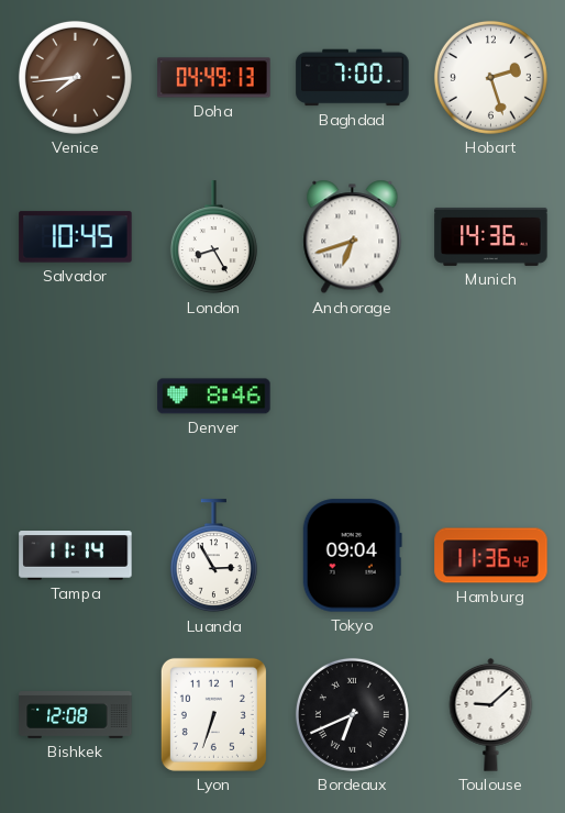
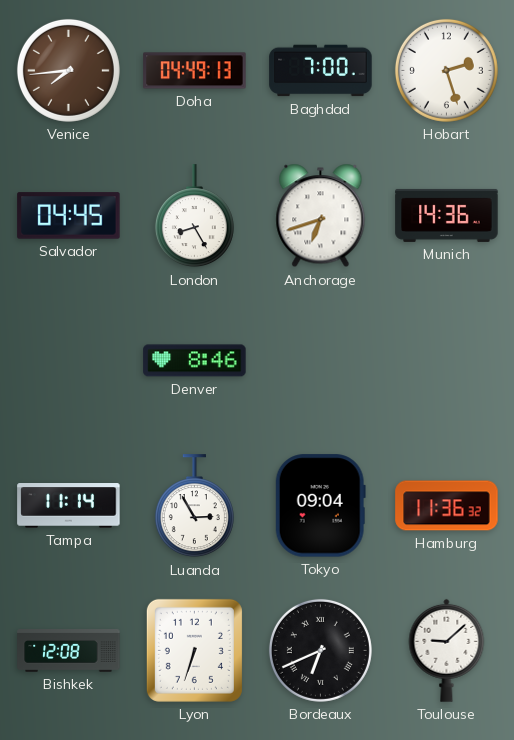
Salvador: 10:45 -> 04:45 (69, 216)
Hamburg: 11:36:42 -> 11:36:32 (447, 506)
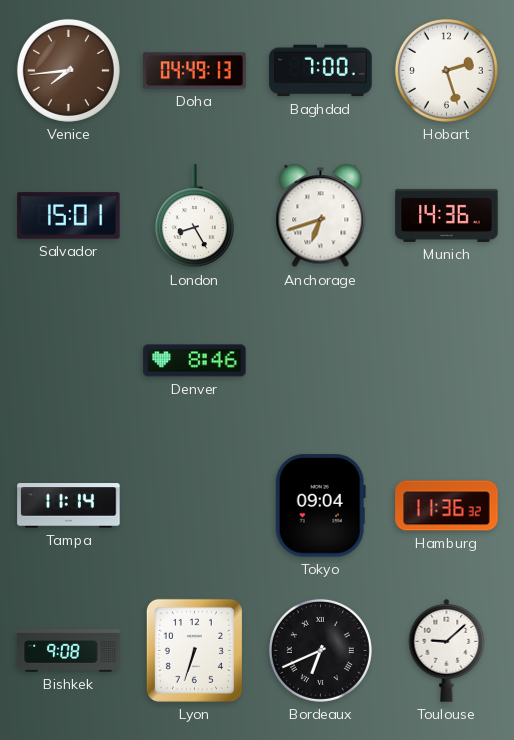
Salvador: 04:45 -> 15:01 (69, 216)
Luanda: 2:55 -> none (194, 506)
Bishkek: 12:08 -> 9:08 (69, 651)
